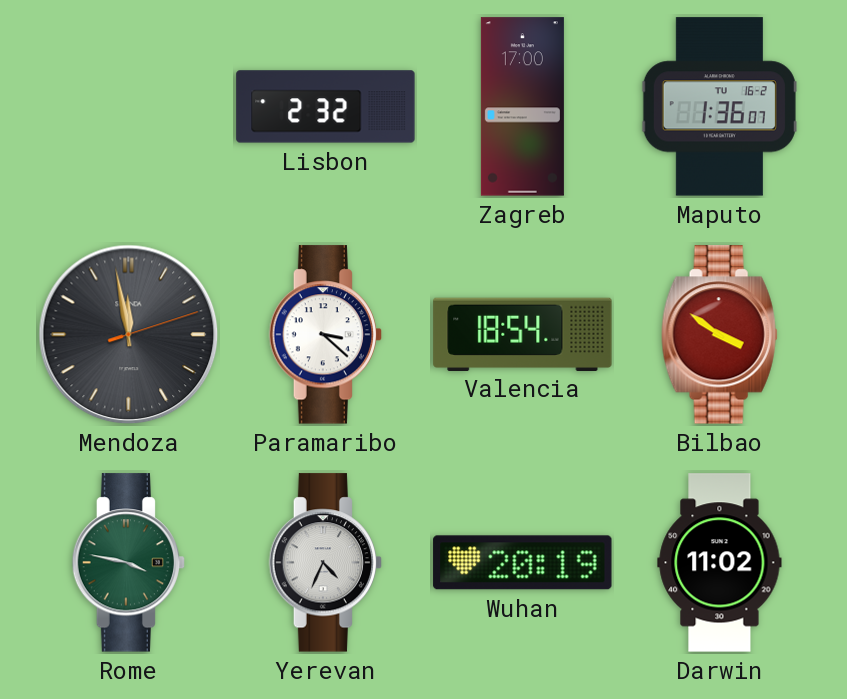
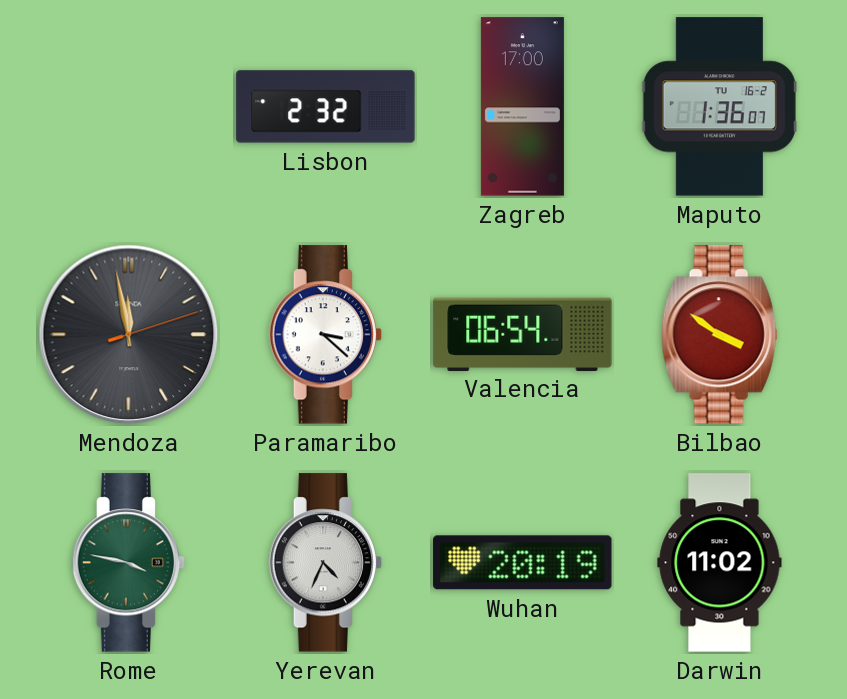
Valencia: 18:54 -> 06:54 (523, 334)
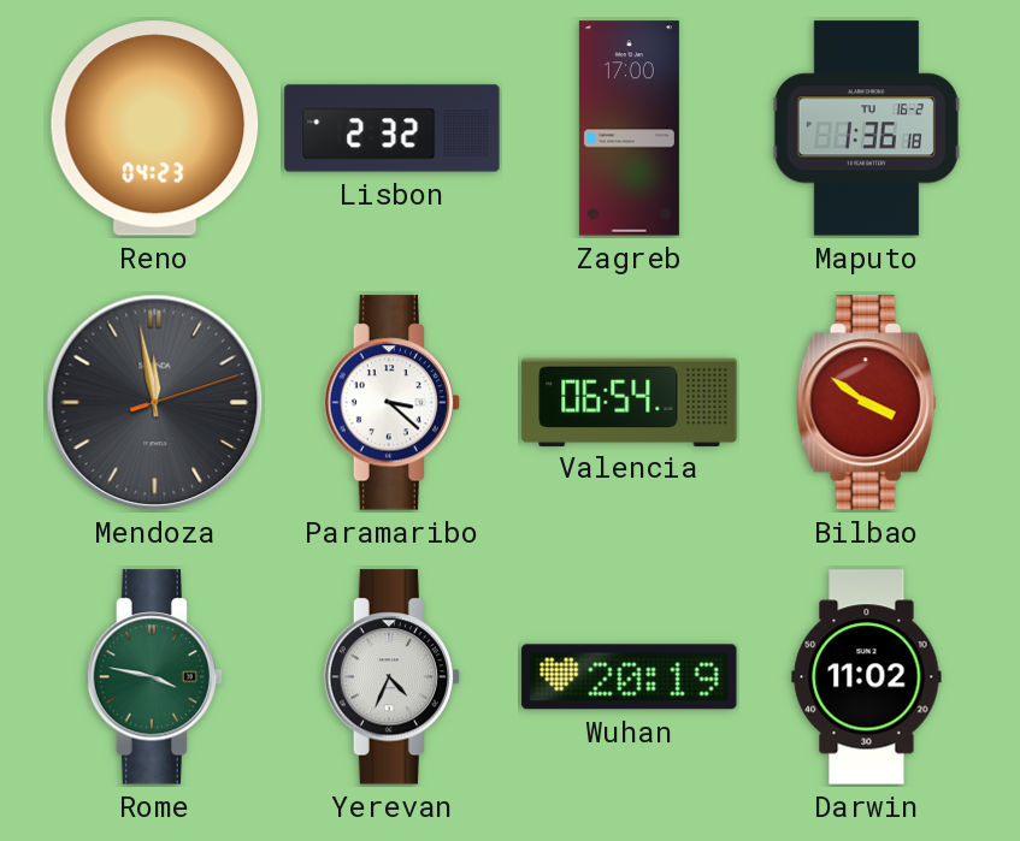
Reno: none -> 04:23 (155, 129)
Maputo: 1:36:07 -> 1:36:18 (866, 129)
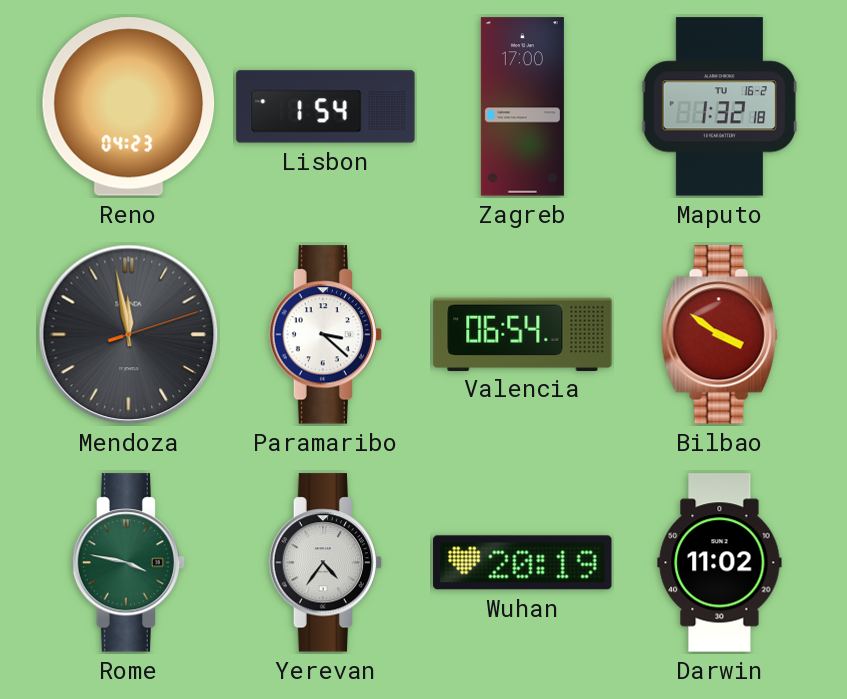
Lisbon: 2:32 -> 1:54 (326, 107)
Maputo: 1:36 -> 1:32 (719, 107)
Yerevan: 4:34 -> 4:36 (326, 563)
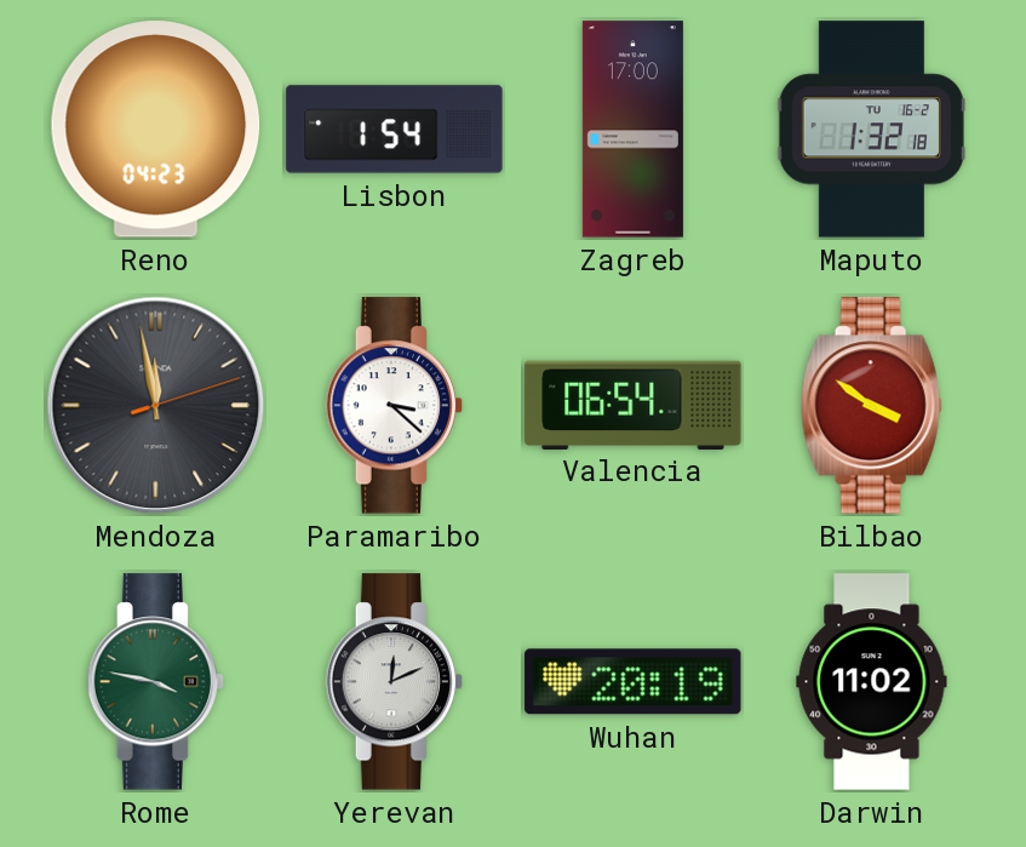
Yerevan: 4:36 -> 12:11 (395, 682)
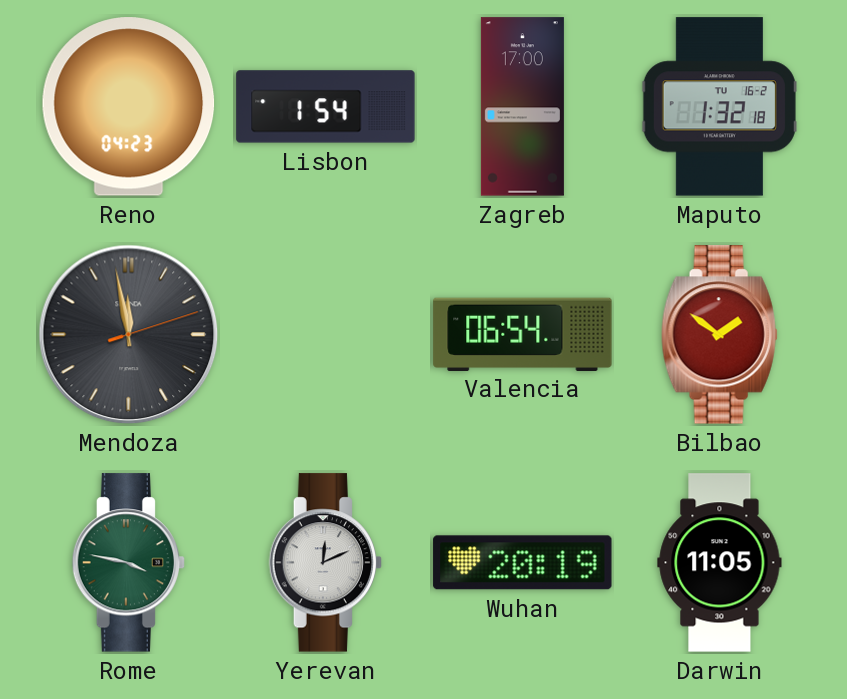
Paramaribo: 3:22 -> none (395, 406)
Bilbao: 3:51 -> 1:51 (719, 335)
Darwin: 11:02 -> 11:05 (720, 563)
